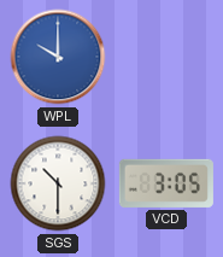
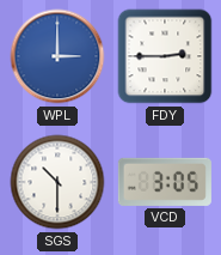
WPL: 10:00 -> 3:00 (57, 56)
FDY: none -> 2:45 (165, 56)
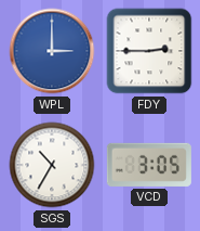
SGS: 10:30 -> 10:35 (52, 165)
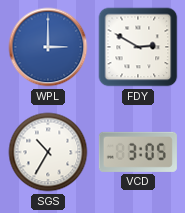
FDY: 2:45 -> 2:50 (138, 47)
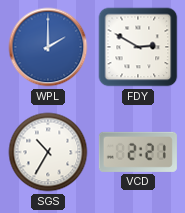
WPL: 3:00 -> 2:00 (48, 47)
VCD: 3:05 -> 2:21 (138, 152)
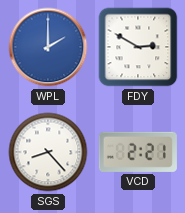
SGS: 10:35 -> 8:23 (48, 152)
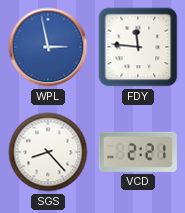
WPL: 2:00 -> 2:58 (48, 47)
FDY: 2:50 -> 11:46 (138, 47)
